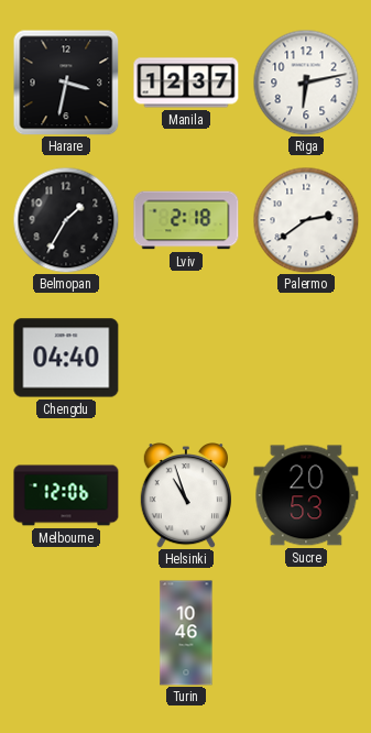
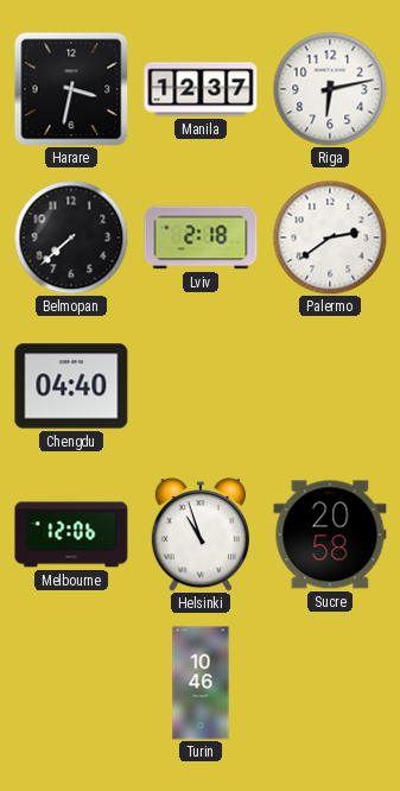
Belmopan: 1:35 -> 7:38 (71, 238)
Sucre: 20:53 -> 20:58 (330, 534)
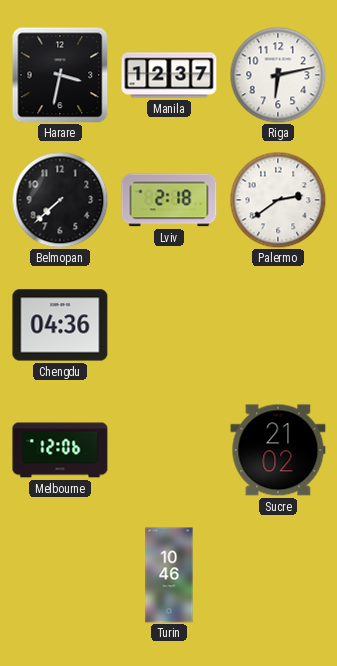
Chengdu: 04:40 -> 04:36 (60, 325)
Helsinki: 10:57 -> none (201, 536)
Sucre: 20:58 -> 21:02 (278, 450)
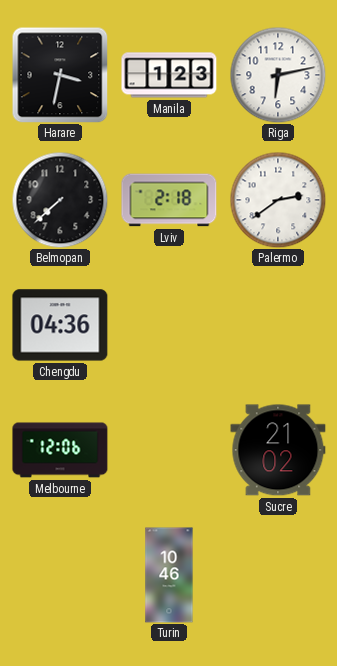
Manila: 12:37 -> 1:23 (169, 75)
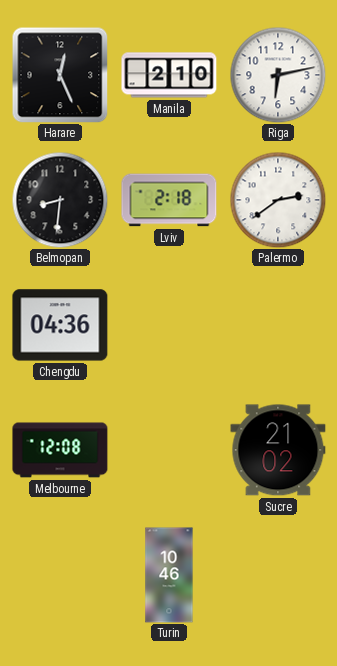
Harare: 3:32 -> 12:26 (60, 75)
Manila: 1:23 -> 2:10 (169, 75)
Belmopan: 7:38 -> 8:31 (60, 200)
Melbourne: 12:06 -> 12:08 (60, 450)
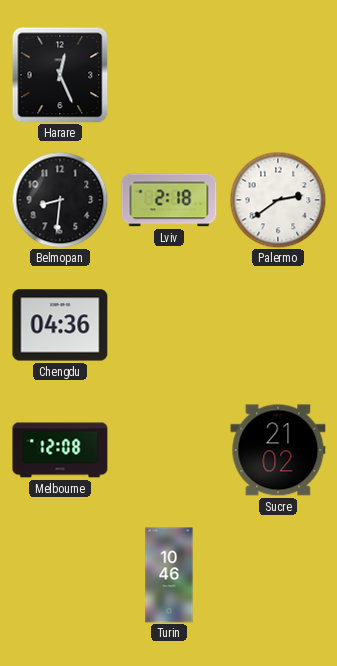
Manila: 2:10 -> none (169, 75)
Riga: 6:13 -> none (278, 75)
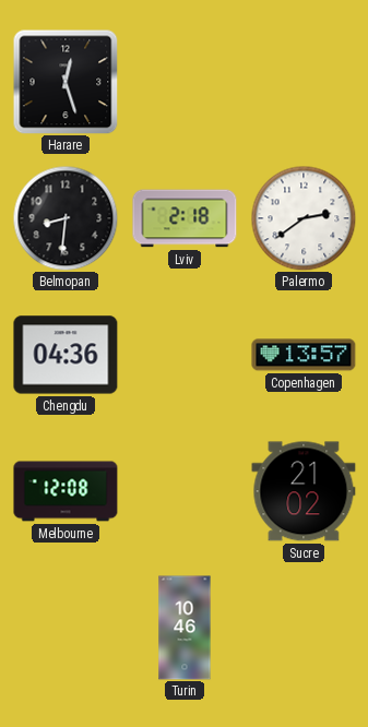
Harare: 12:26 -> 12:27 (66, 82)
Copenhagen: none -> 13:57 (304, 355)
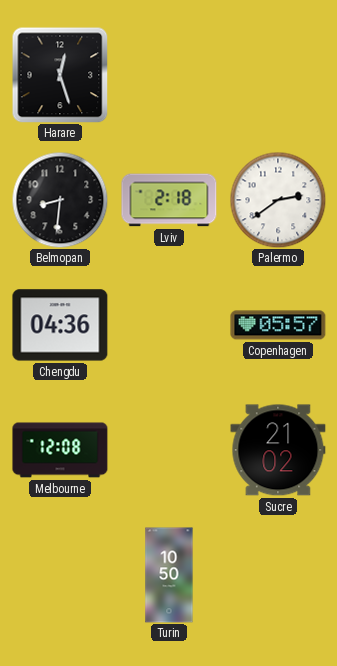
Copenhagen: 13:57 -> 05:57 (278, 325)
Turin: 10:46 -> 10:50 (169, 575)
